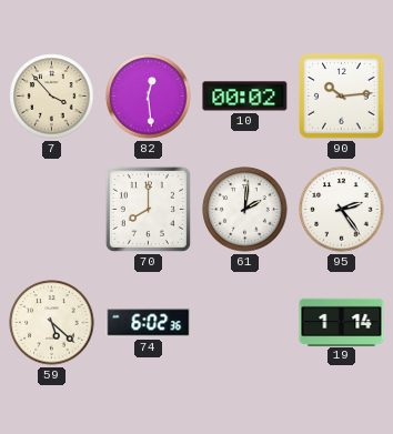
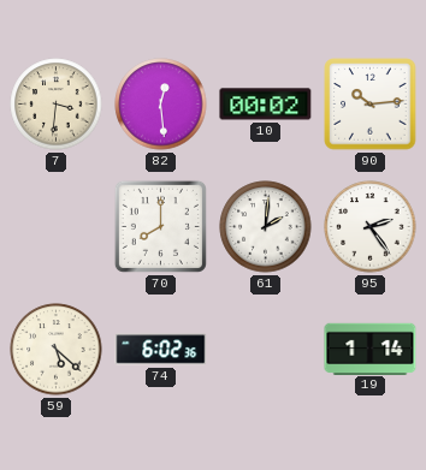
7: 3:53 -> 3:31 (57, 105)
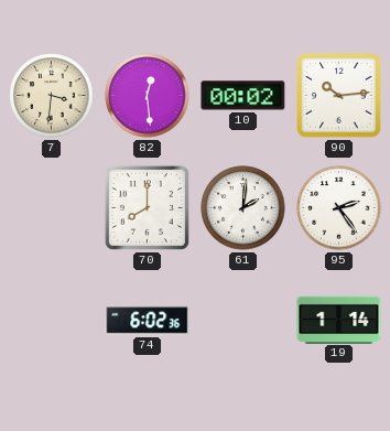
59: 5:22 -> none (57, 350)
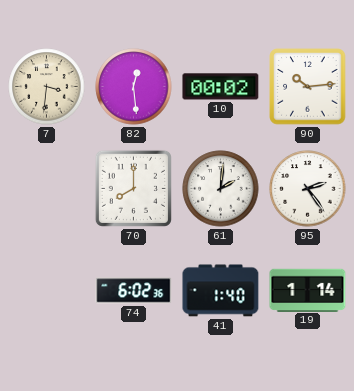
41: none -> 1:40 (221, 291)
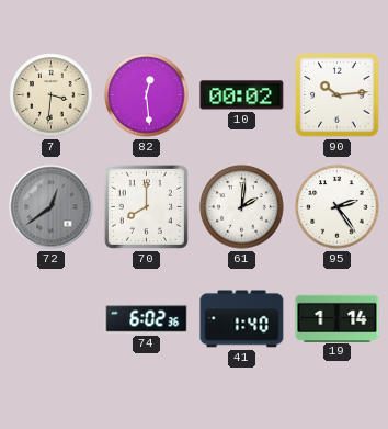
72: none -> 12:39 (52, 207)
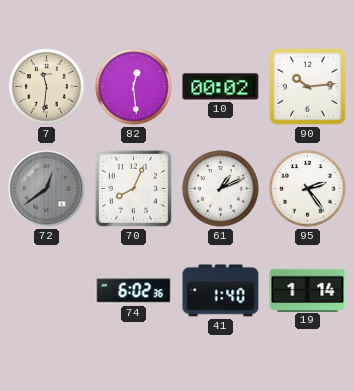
7: 3:31 -> 11:31 (47, 87)
70: 8:00 -> 8:04 (133, 188)
61: 2:01 -> 1:11 (221, 189)
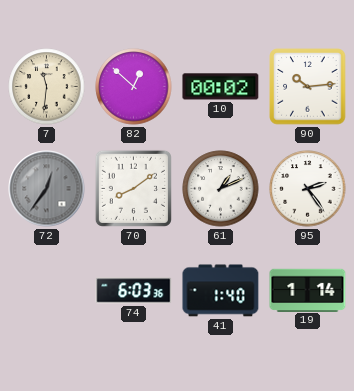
82: 12:29 -> 12:52 (134, 87)
72: 12:39 -> 12:36 (47, 189)
70: 8:04 -> 8:09 (133, 188)
74: 6:02 -> 6:03 (134, 291)
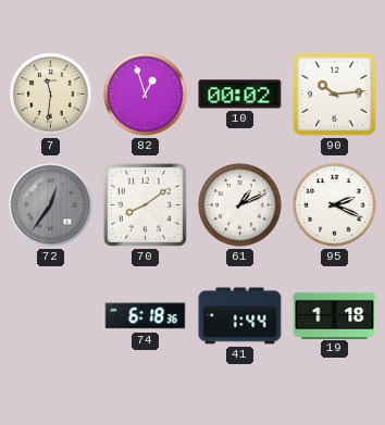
82: 12:52 -> 12:57 (146, 95)
95: 2:24 -> 2:19 (335, 205)
74: 6:03 -> 6:18 (146, 316)
41: 1:40 -> 1:44 (240, 316)
19: 1:14 -> 1:18 (335, 315)
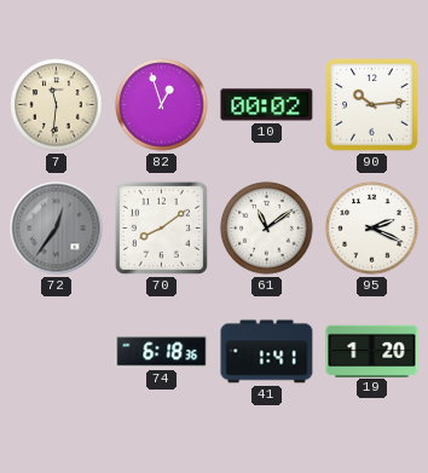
61: 1:11 -> 11:09 (267, 229)
41: 1:44 -> 1:41 (267, 352)
19: 1:18 -> 1:20 (372, 351)
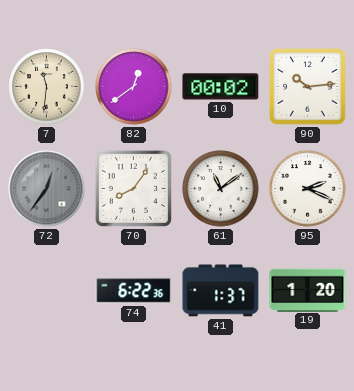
82: 12:57 -> 12:39 (134, 87)
70: 8:09 -> 8:06 (133, 188)
74: 6:18 -> 6:22 (134, 291)
41: 1:41 -> 1:37 (221, 291)
